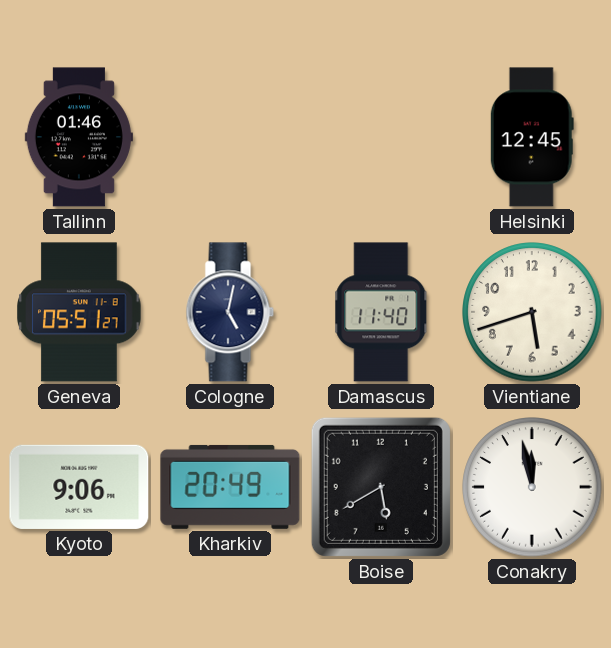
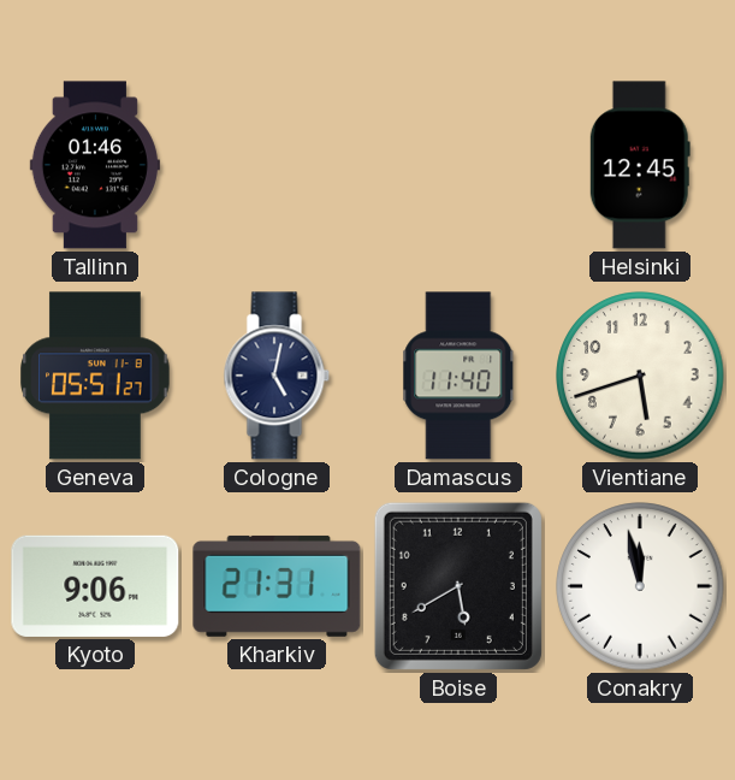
Kharkiv: 20:49 -> 21:31 (277, 586)
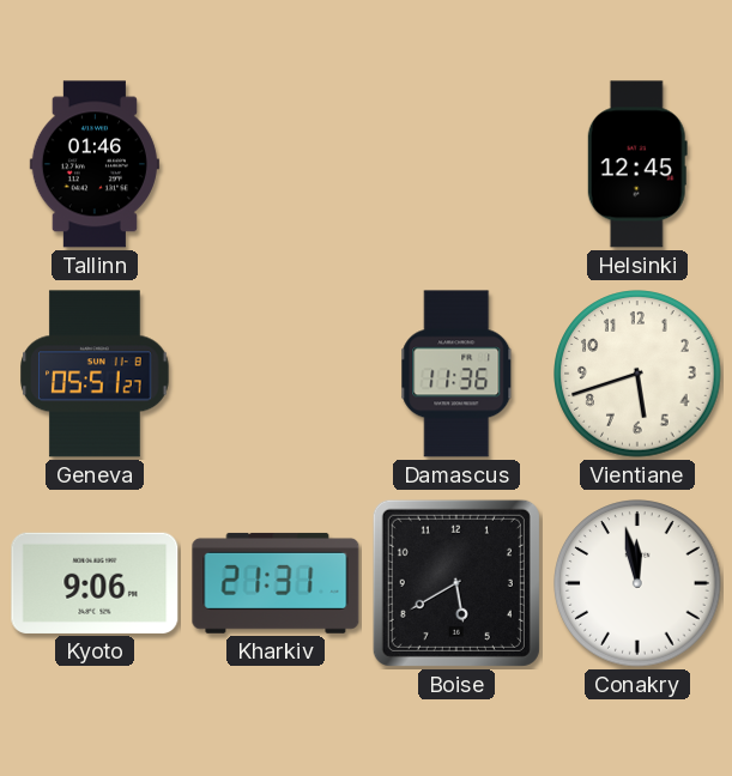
Cologne: 5:02 -> none (277, 376)
Damascus: 11:40 -> 11:36 (456, 374)
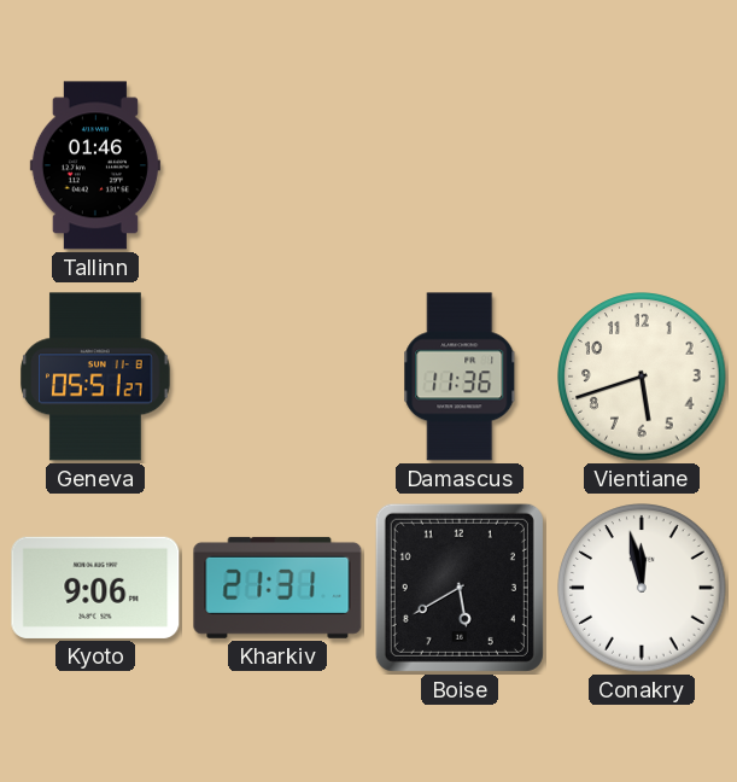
Helsinki: 12:45 -> none (637, 164)
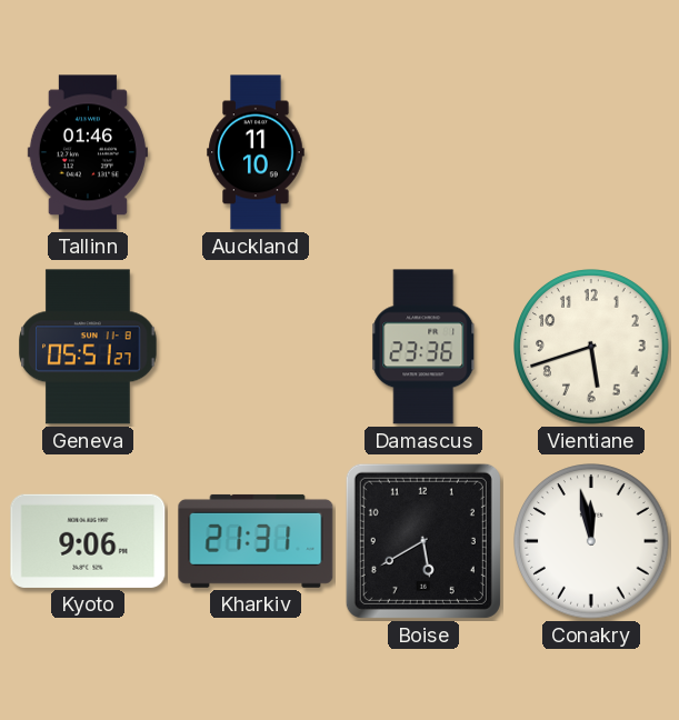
Auckland: none -> 11:10 (256, 152)
Damascus: 11:36 -> 23:36 (423, 347)
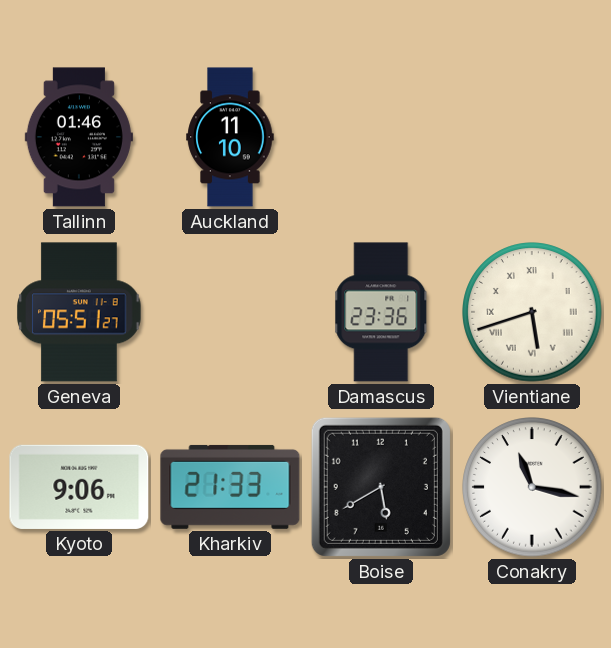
Vientiane numerals: Arabic -> Roman (532, 312)
Kharkiv: 21:31 -> 21:33 (230, 487)
Conakry: 11:58 -> 11:17 (532, 487)
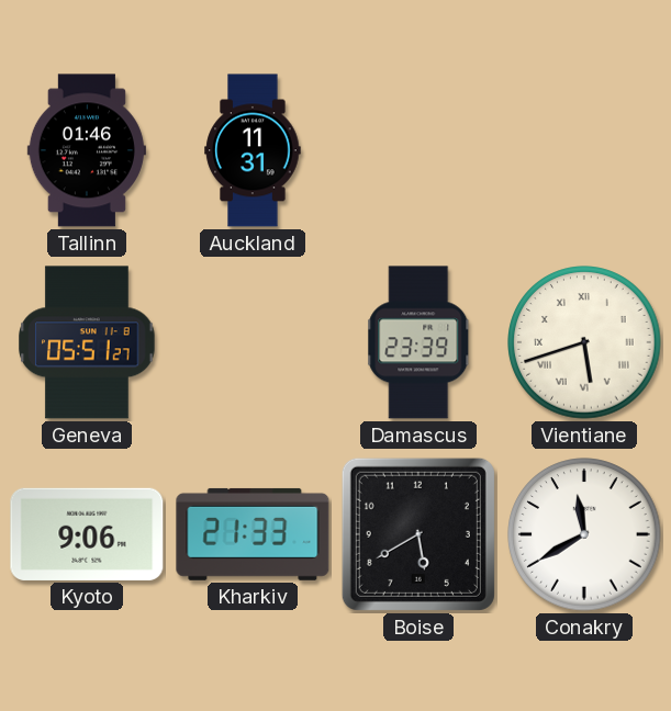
Auckland: 11:10 -> 11:31 (253, 150)
Damascus: 23:36 -> 23:39 (418, 342)
Conakry: 11:17 -> 11:40 (584, 534)
